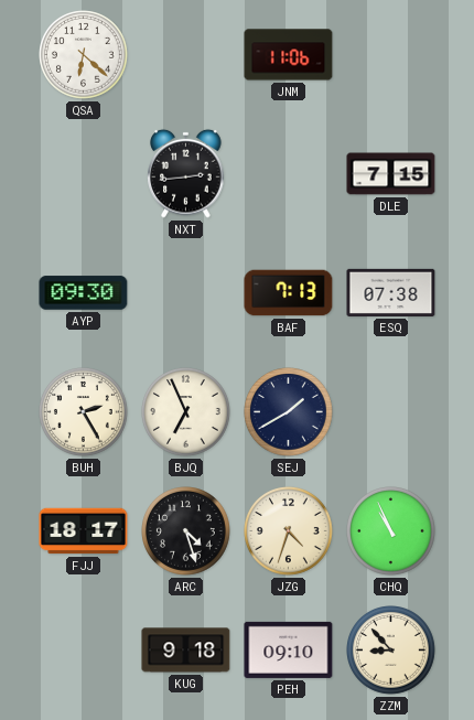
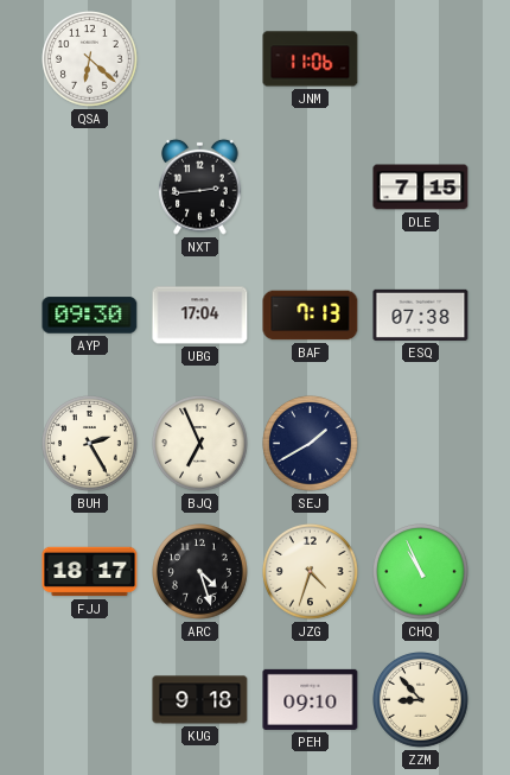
UBG: none -> 17:04 (200, 316)
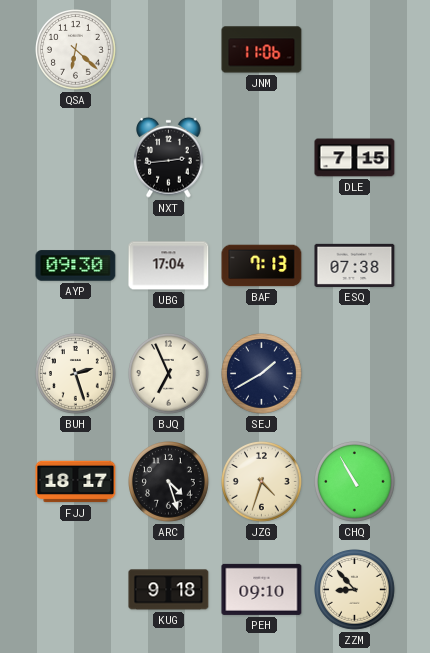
BUH: 2:25 -> 2:27 (76, 374)
CHQ: 10:56 -> 10:55 (355, 482)
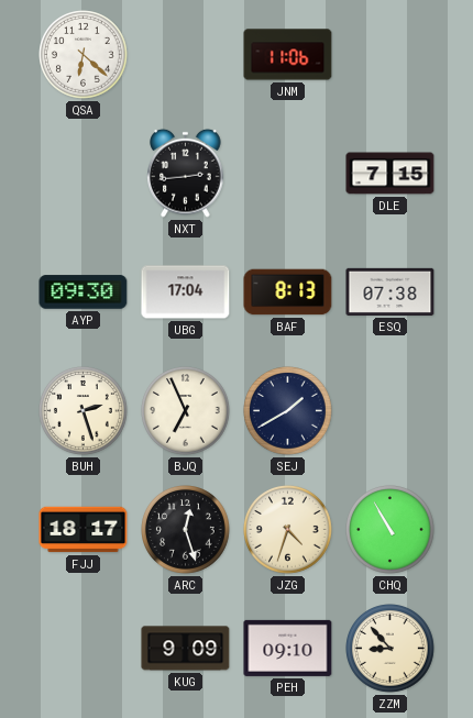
BAF: 7:13 -> 8:13 (288, 292)
ARC: 4:27 -> 12:27 (186, 530)
KUG: 9:18 -> 9:09 (186, 649)
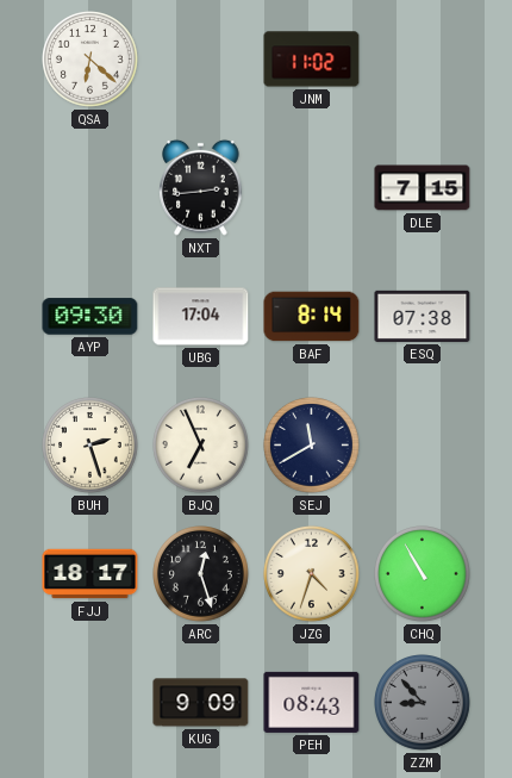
JNM: 11:06 -> 11:02 (312, 60)
BAF: 8:13 -> 8:14 (312, 317)
SEJ: 1:40 -> 11:40 (312, 446)
PEH: 09:10 -> 08:43 (312, 702)
ZZM dial: cream -> grey (423, 703)
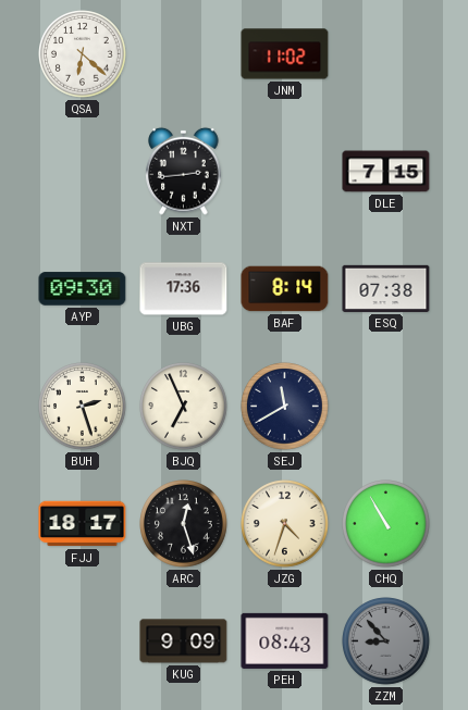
UBG: 17:04 -> 17:36 (184, 289)
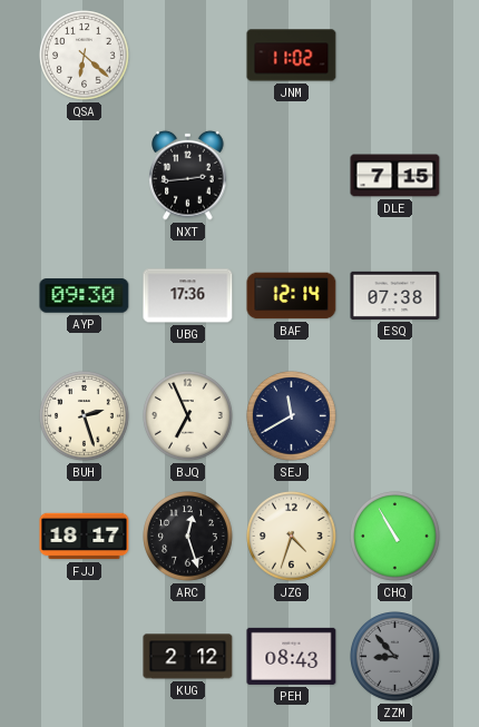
BAF: 8:14 -> 12:14 (292, 296)
KUG: 9:09 -> 2:12 (188, 657)
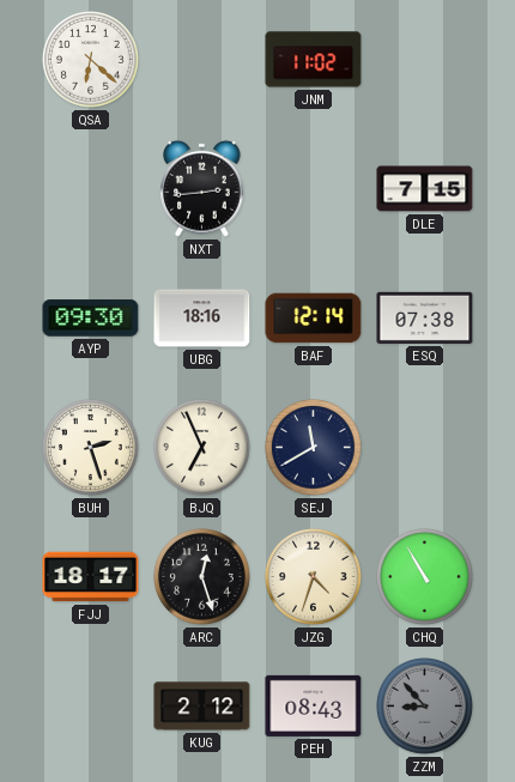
UBG: 17:36 -> 18:16 (202, 319)
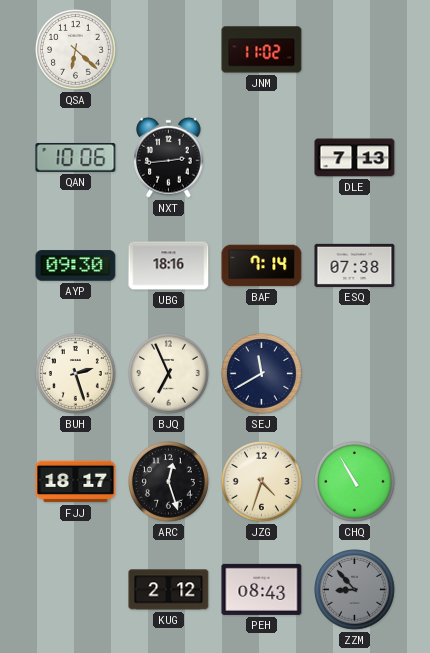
QAN: none -> 10:06 (76, 157)
DLE: 7:15 -> 7:13 (355, 158)
BAF: 12:14 -> 7:14 (262, 266)
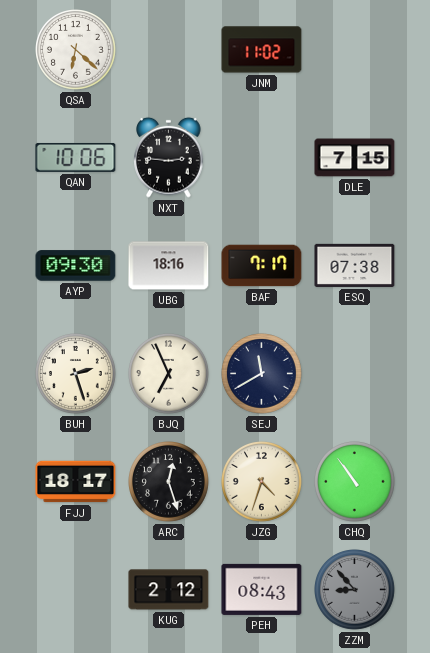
NXT: 2:44 -> 2:46 (169, 157)
DLE: 7:13 -> 7:15 (355, 158)
BAF: 7:14 -> 7:17 (262, 266)
CHQ: 10:55 -> 10:54 (355, 482)
